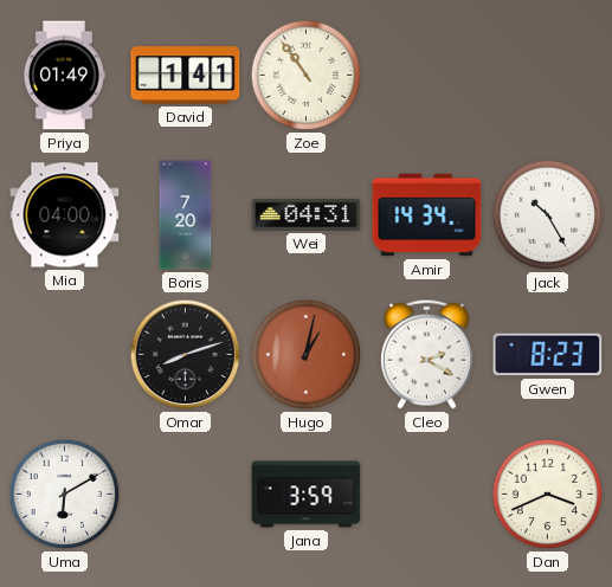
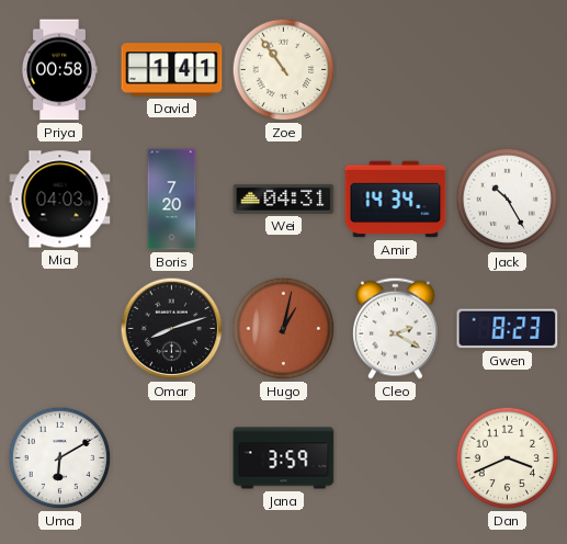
Priya: 01:49 -> 00:58 (59, 70)
Mia: 04:00 -> 04:03 (60, 200)
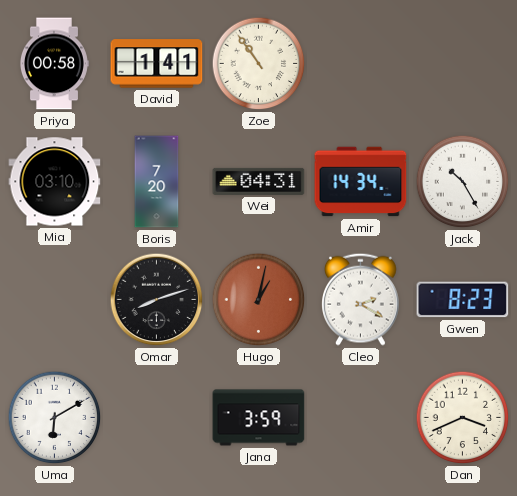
Mia: 04:03 -> 03:10 (55, 182)
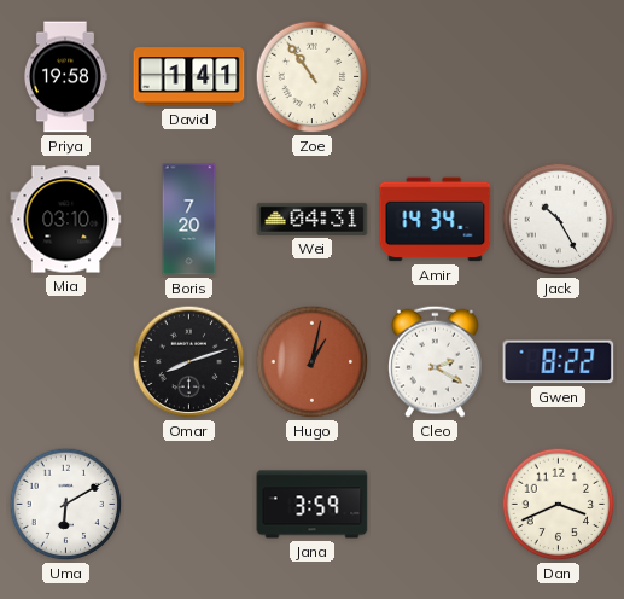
Priya: 00:58 -> 19:58 (65, 77)
Gwen: 8:23 -> 8:22 (559, 362)
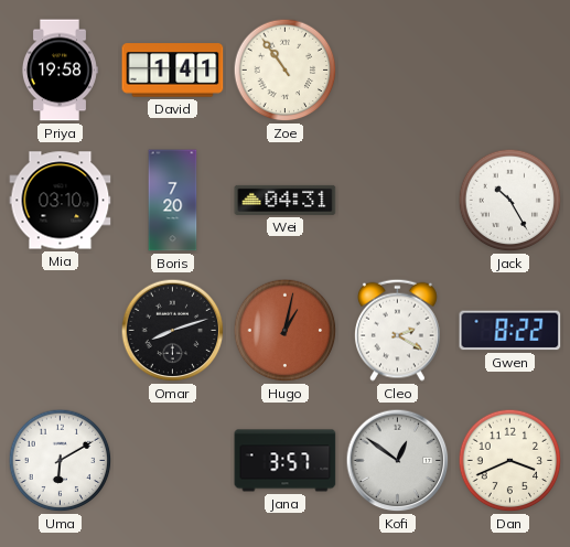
Amir: 14:34 -> none (436, 220)
Jana: 3:59 -> 3:57 (286, 461)
Kofi: none -> 12:51 (398, 461)
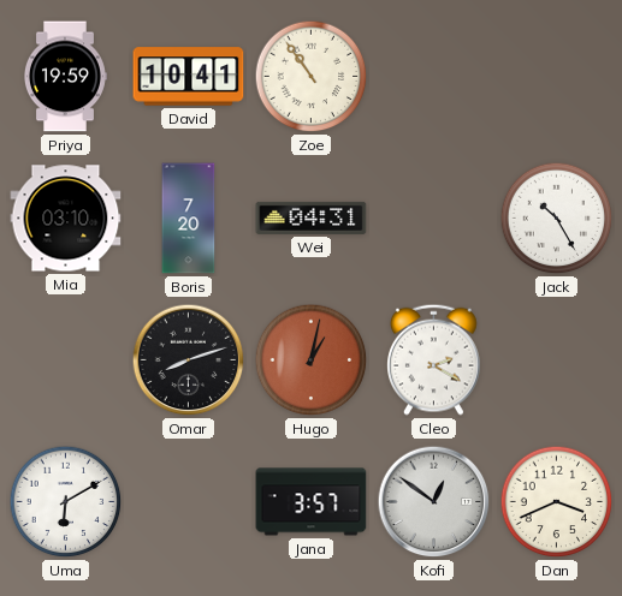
Priya: 19:58 -> 19:59 (65, 77)
David: 1:41 -> 10:41 (189, 77)
Gwen: 8:22 -> none (510, 331)
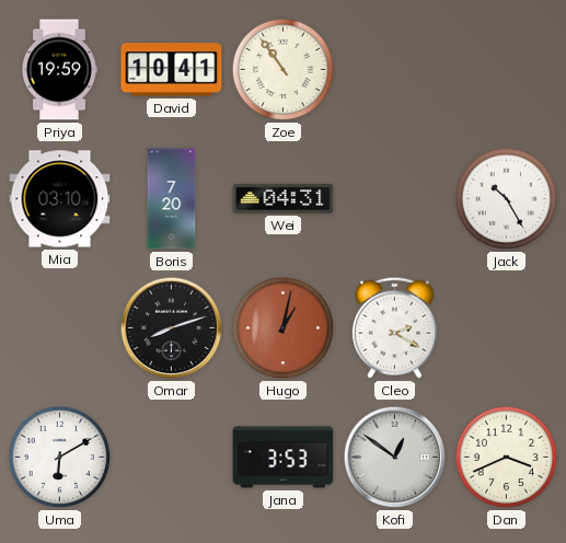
Jana: 3:57 -> 3:53 (284, 458)
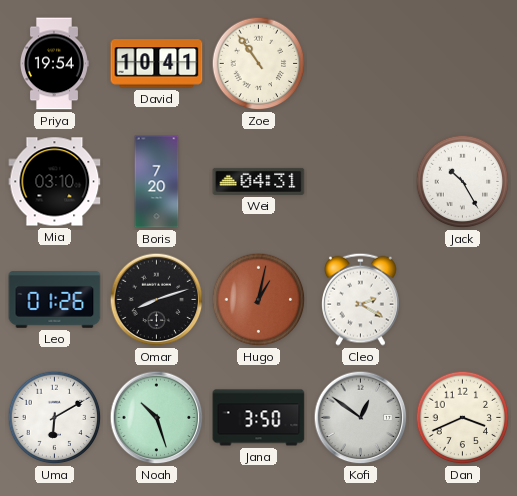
Priya: 19:59 -> 19:54 (54, 64)
Leo: none -> 01:26 (55, 300)
Noah: none -> 10:27 (157, 418)
Jana: 3:53 -> 3:50 (259, 418)
